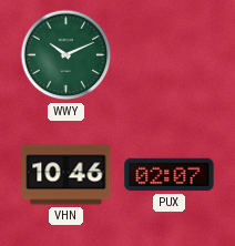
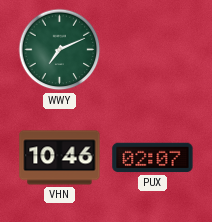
WWY: 10:11 -> 7:11 (60, 50)
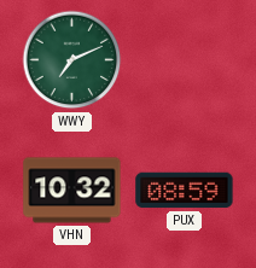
VHN: 10:46 -> 10:32 (72, 191)
PUX: 02:07 -> 08:59 (185, 191)
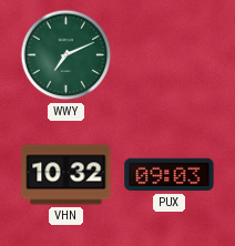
PUX: 08:59 -> 09:03 (170, 175)
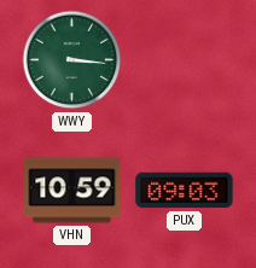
WWY: 7:11 -> 3:16 (72, 60)
VHN: 10:32 -> 10:59 (72, 191)
